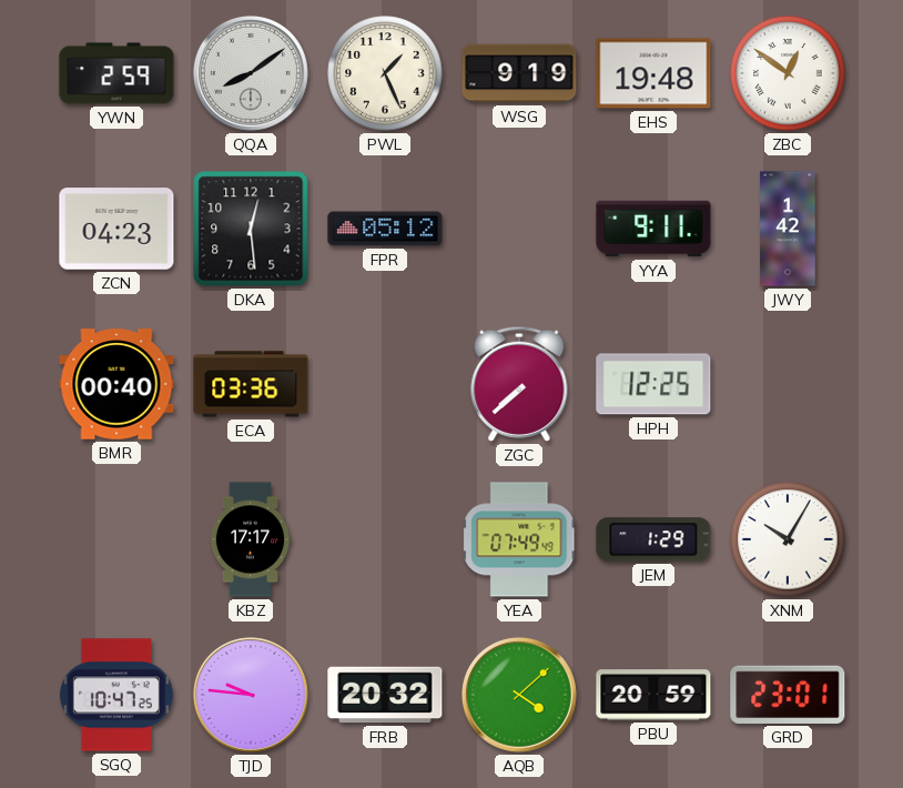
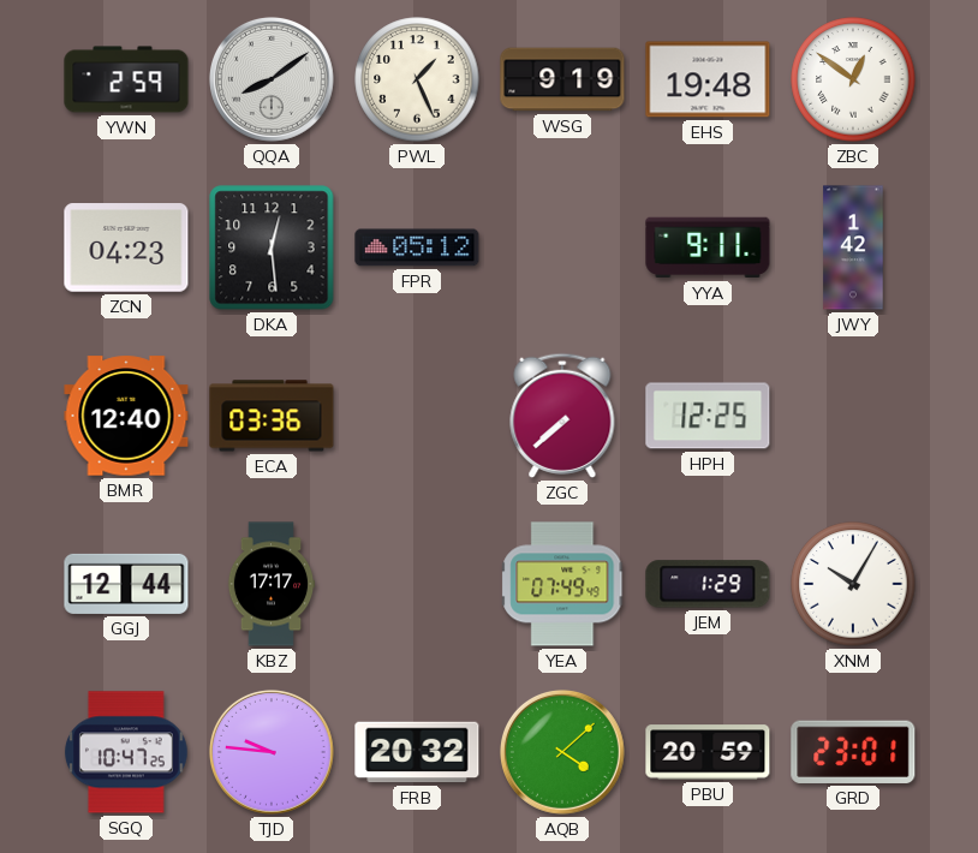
BMR: 00:40 -> 12:40 (126, 416)
GGJ: none -> 12:44 (126, 584)
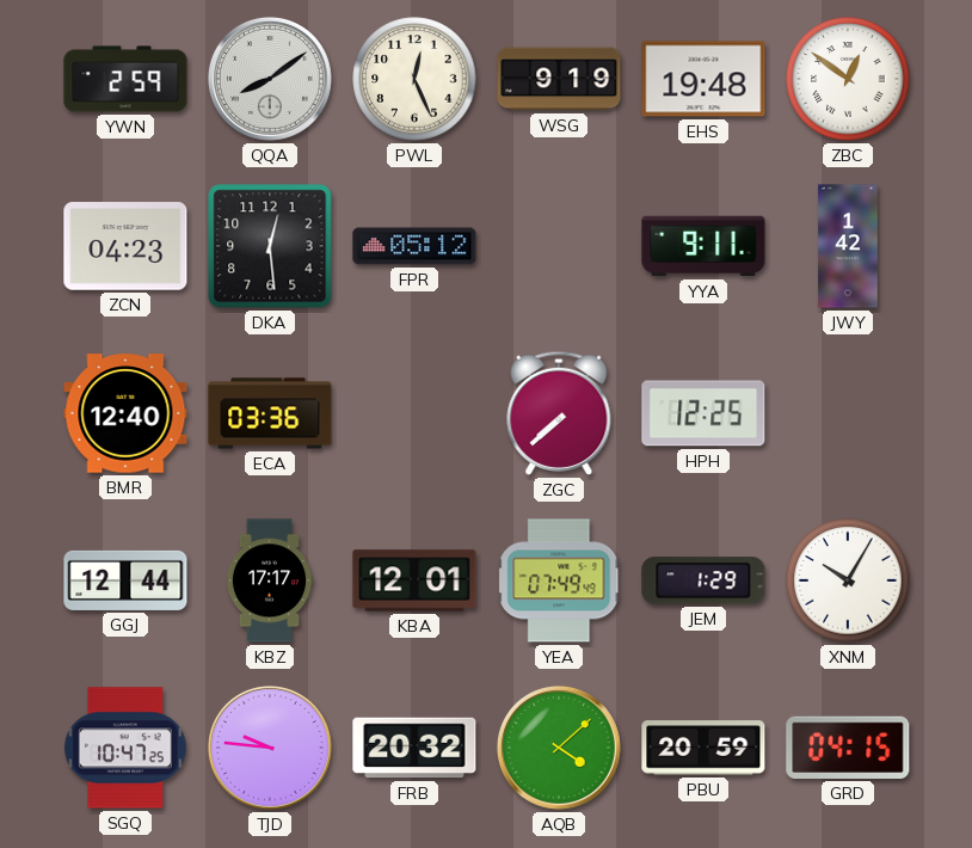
PWL: 1:26 -> 12:26 (414, 79)
KBA: none -> 12:01 (414, 580)
GRD: 23:01 -> 04:15 (848, 748)
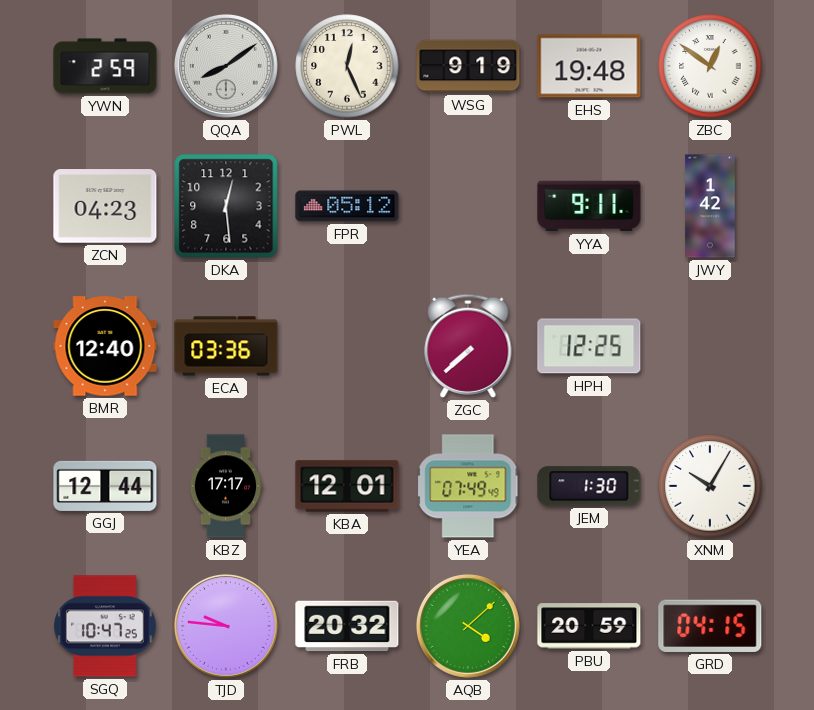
JEM: 1:29 -> 1:30 (589, 486)
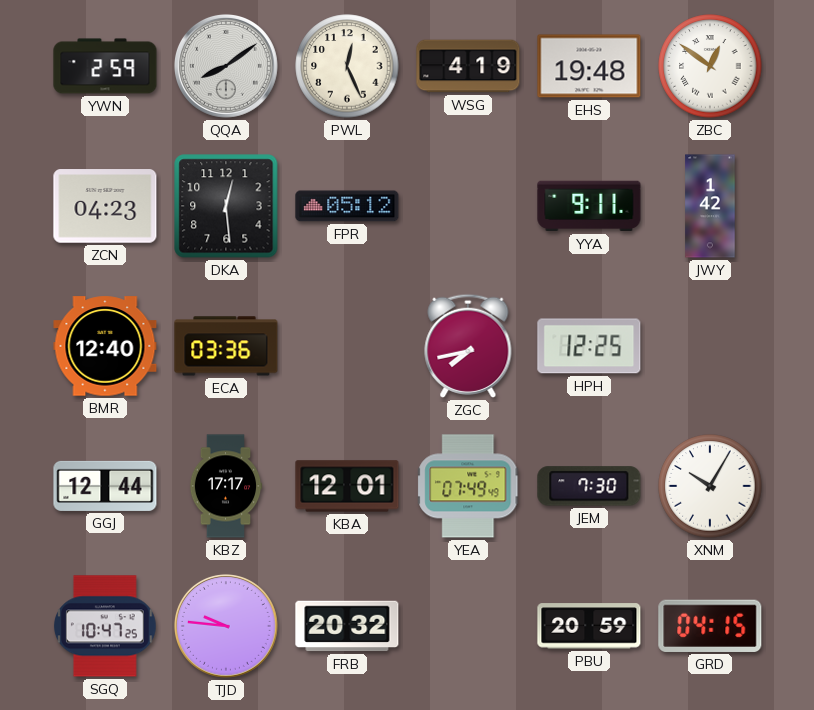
WSG: 9:19 -> 4:19 (468, 66)
ZGC: 7:38 -> 7:43 (468, 346)
JEM: 1:30 -> 7:30 (589, 486)
AQB: 4:08 -> none (468, 626)
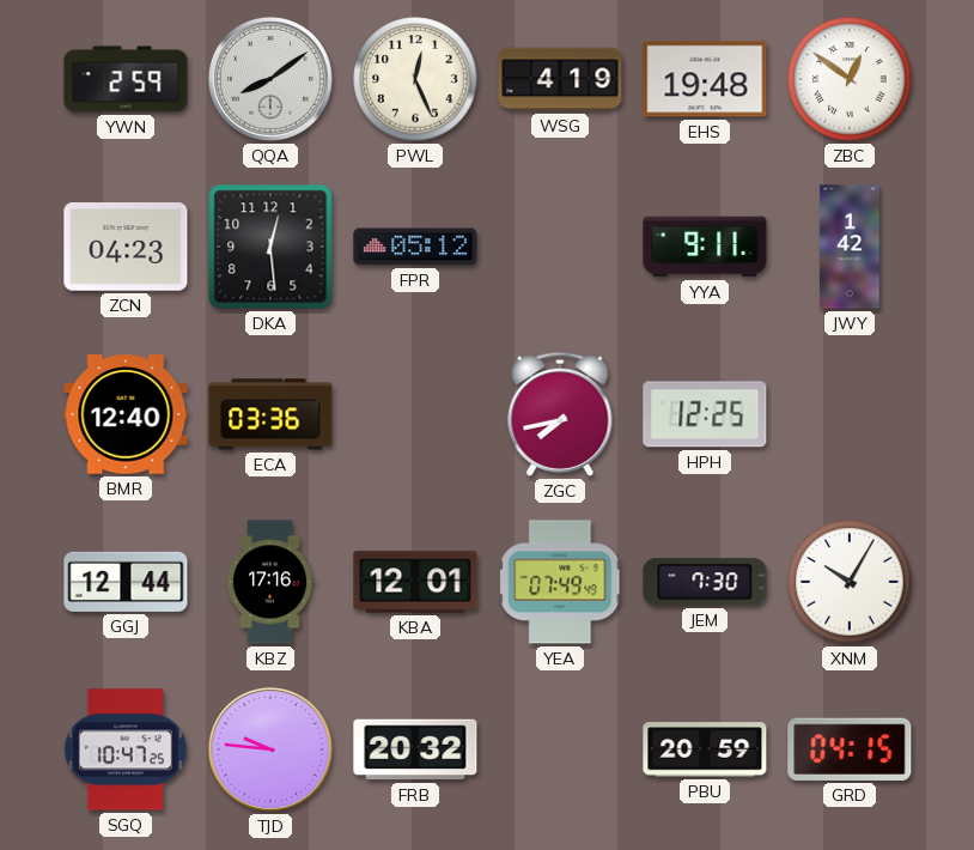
KBZ: 17:17 -> 17:16 (270, 582)
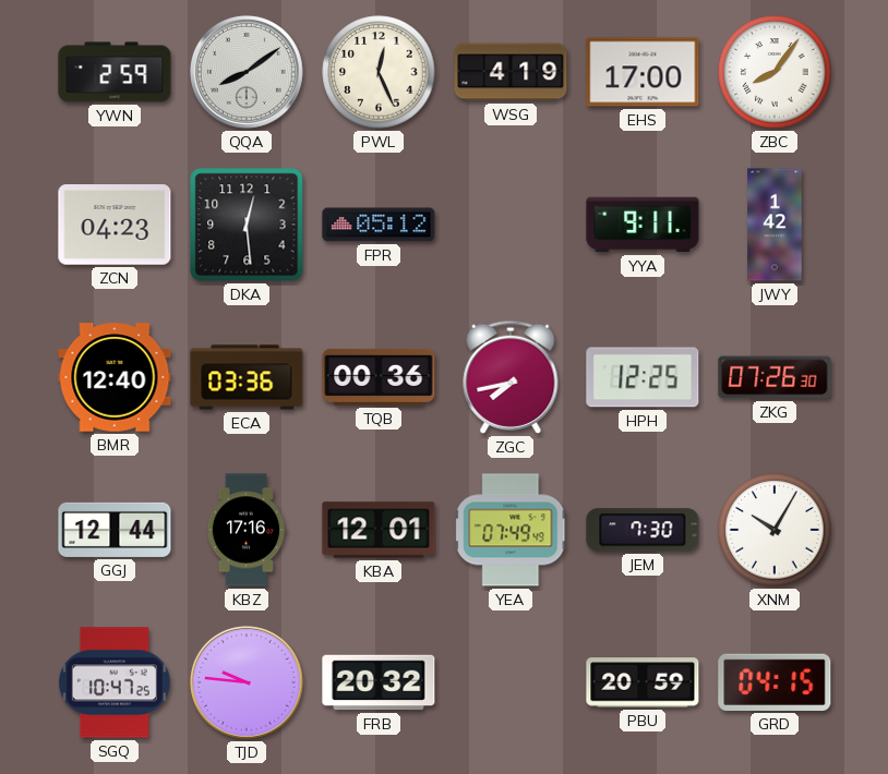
EHS: 19:48 -> 17:00 (643, 72)
ZBC: 12:51 -> 8:06 (775, 72)
TQB: none -> 00:36 (379, 377)
ZKG: none -> 07:26 (775, 377)
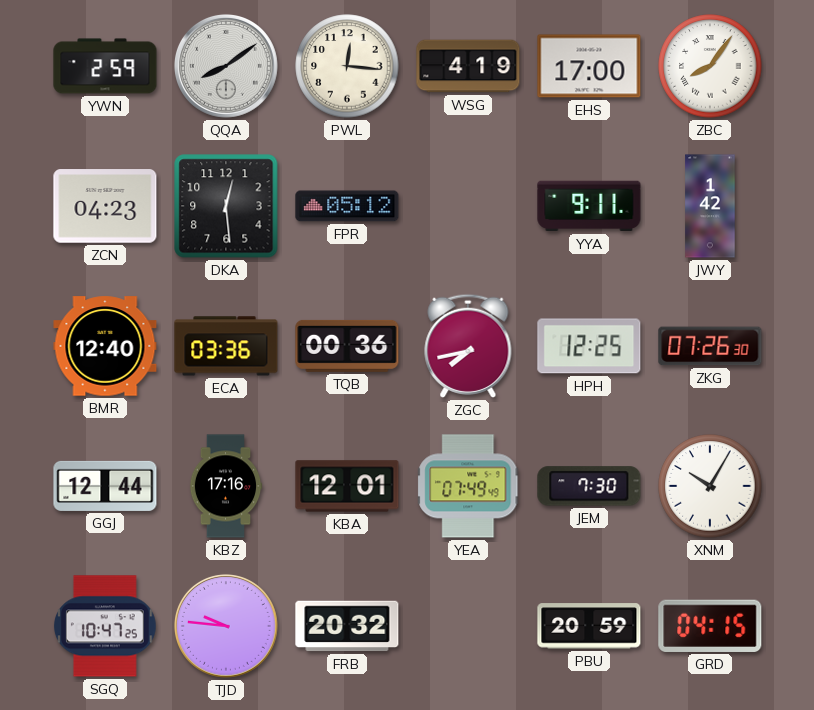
PWL: 12:26 -> 12:16 (347, 66)
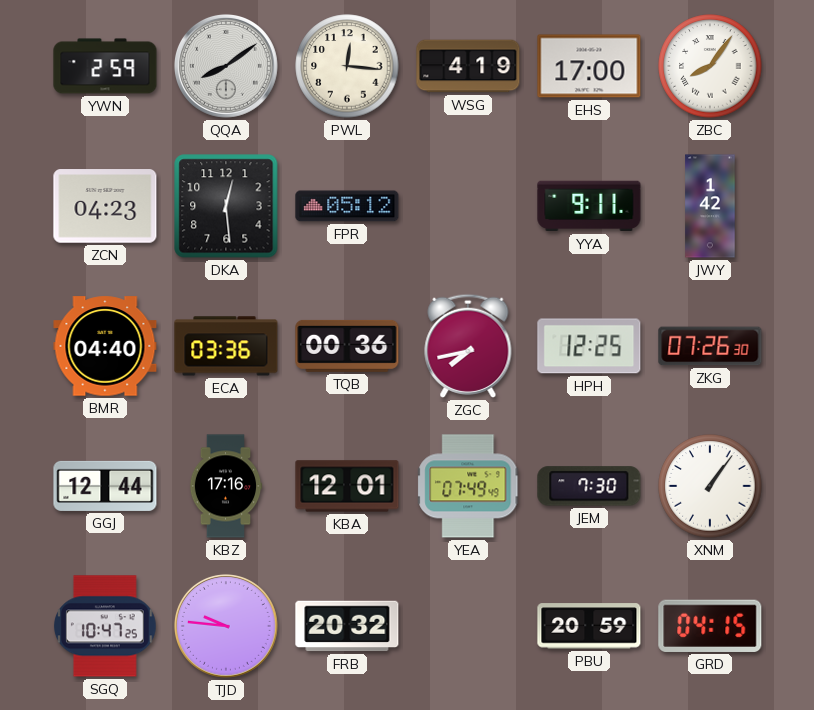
BMR: 12:40 -> 04:40 (105, 346)
XNM: 10:05 -> 1:06 (710, 486)
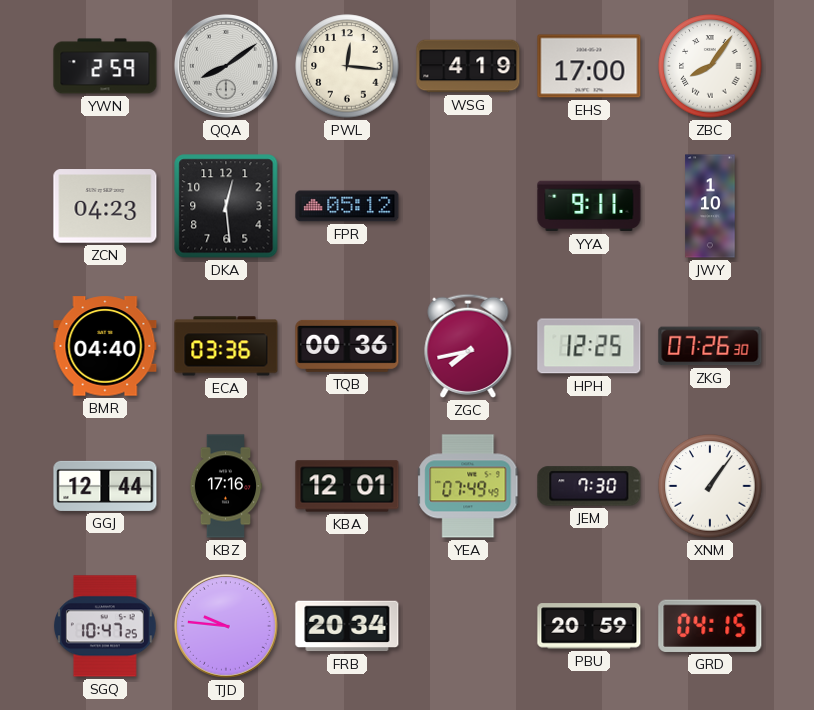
JWY: 1:42 -> 1:10 (710, 206)
FRB: 20:32 -> 20:34 (347, 626)
